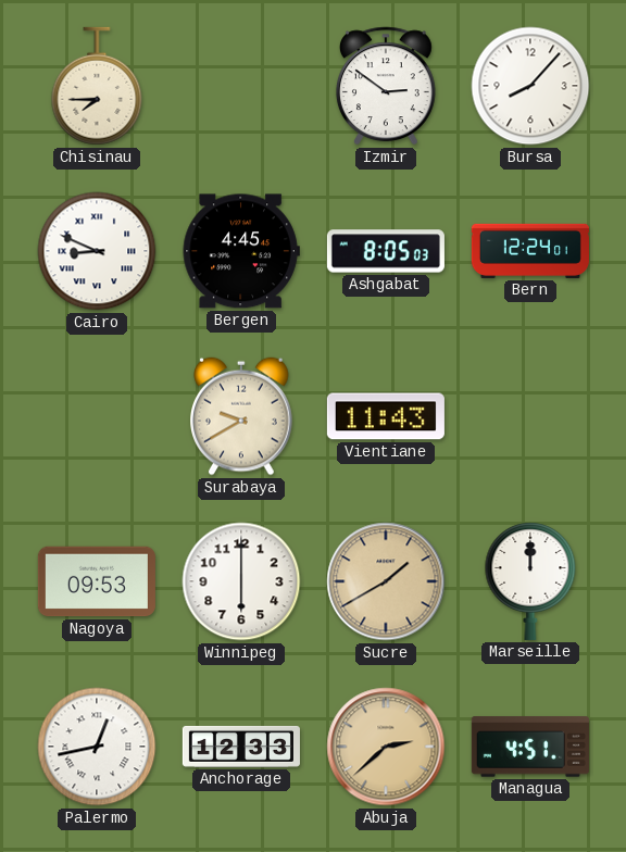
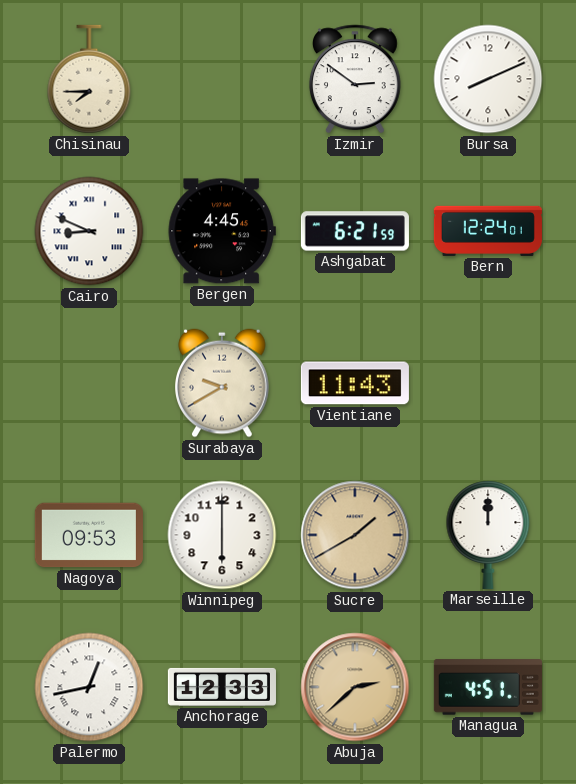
Bursa: 8:07 -> 8:11 (488, 79)
Ashgabat: 8:05 -> 6:21 (355, 231)
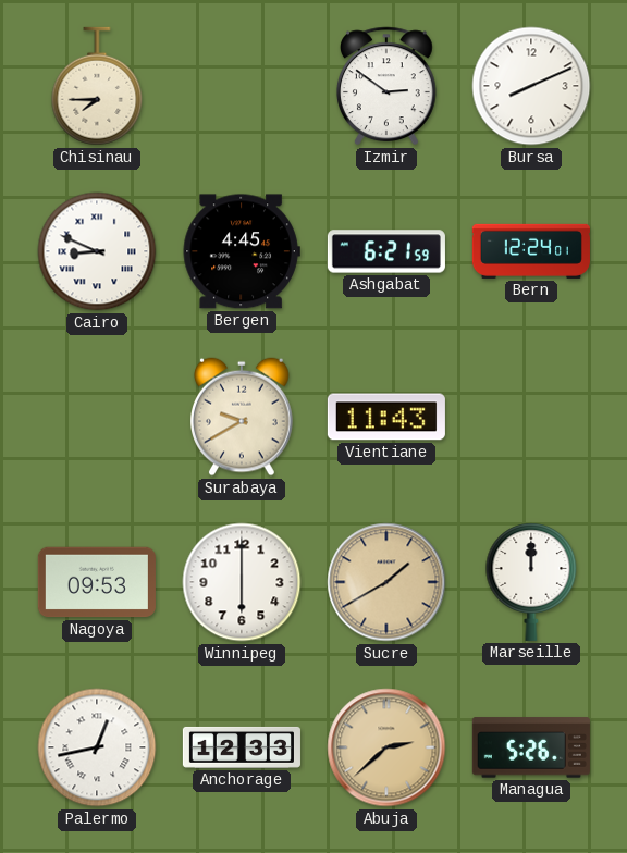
Managua: 4:51 -> 5:26 (531, 747)
